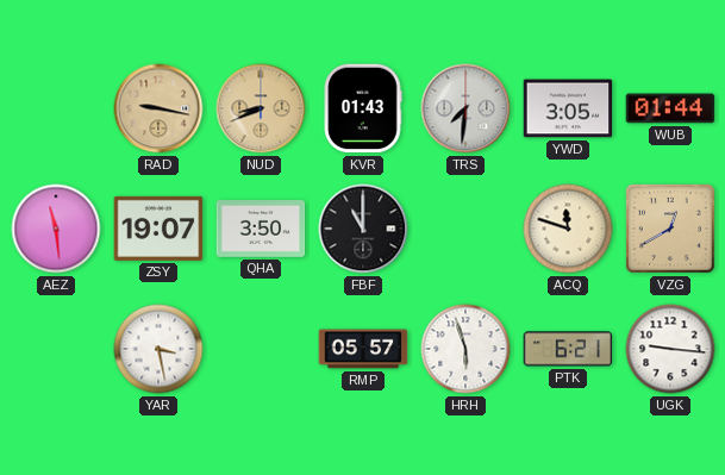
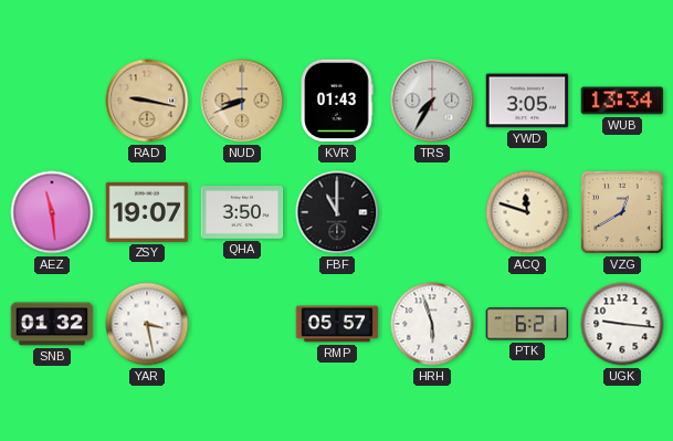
TRS: 7:31 -> 7:35 (432, 101)
WUB: 01:44 -> 13:34 (622, 101)
SNB: none -> 01:32 (52, 324)
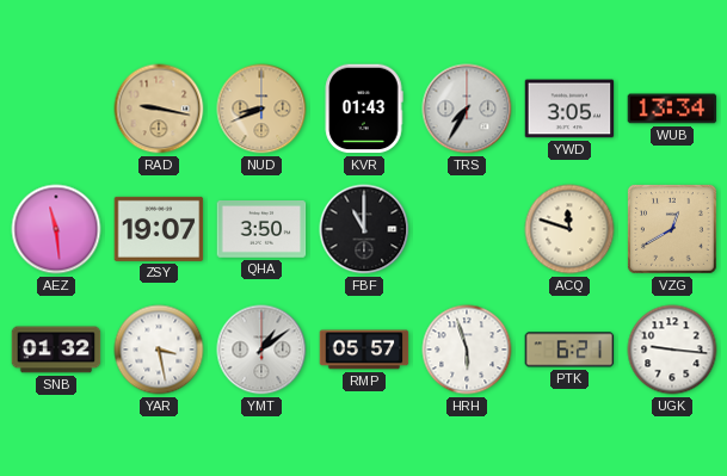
YMT: none -> 1:09 (261, 350)
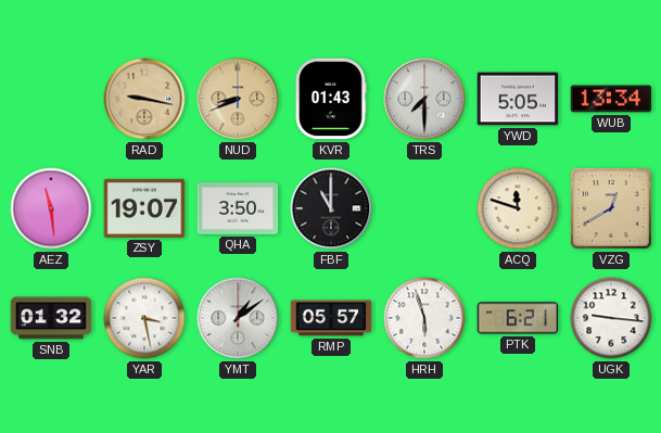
TRS: 7:35 -> 7:30 (424, 99)
YWD: 3:05 -> 5:05 (518, 99)
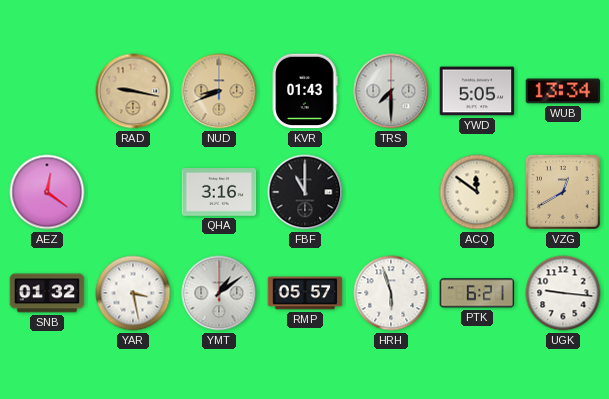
AEZ: 11:29 -> 12:21 (47, 192)
ZSY: 19:07 -> none (144, 208)
QHA: 3:50 -> 3:16 (219, 193)
ACQ: 11:48 -> 11:51 (477, 192)
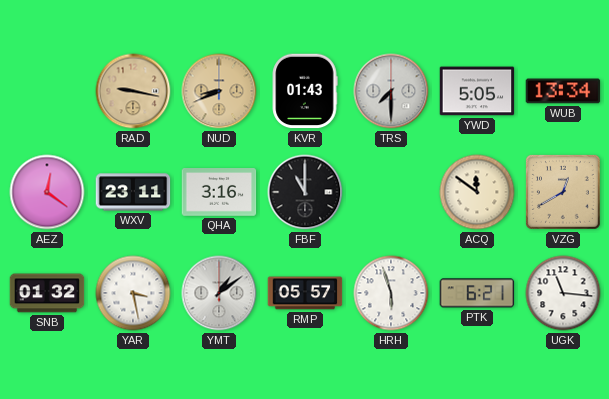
WXV: none -> 23:11 (133, 192)
UGK: 9:16 -> 11:16 (563, 293)
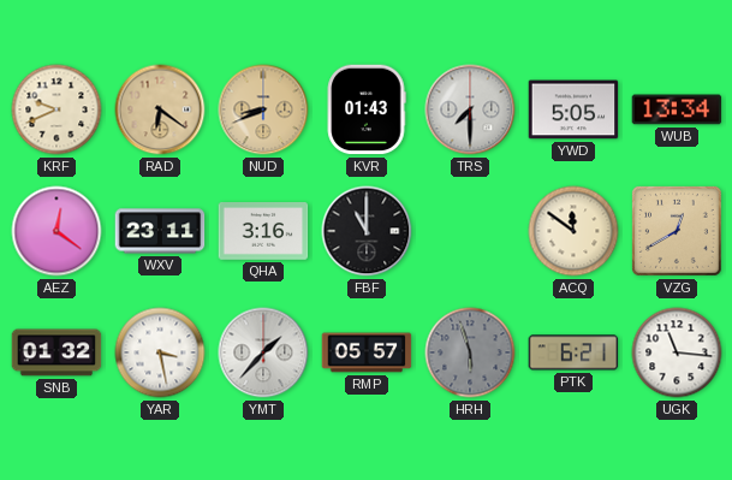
KRF: none -> 9:41 (56, 109)
RAD: 9:17 -> 6:21 (160, 109)
YMT: 1:09 -> 1:37 (263, 352)
HRH dial: white -> grey (470, 352)
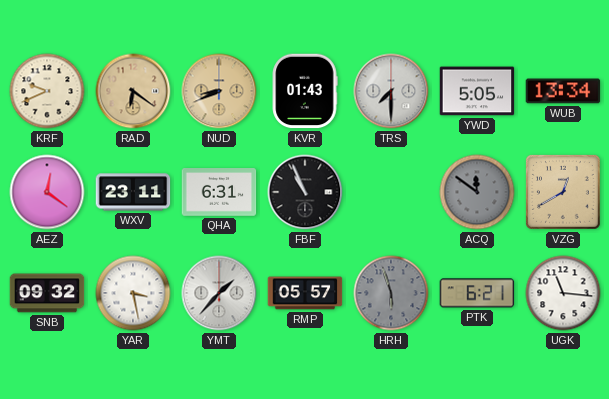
QHA: 3:16 -> 6:31 (219, 193)
FBF: 11:00 -> 10:56 (305, 192)
ACQ dial: cream -> grey (477, 192)
SNB: 01:32 -> 09:32 (47, 293)
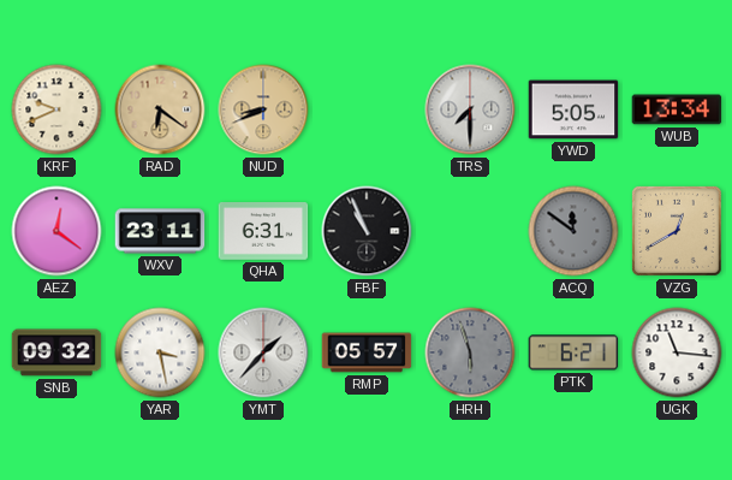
KVR: 01:43 -> none (305, 91)
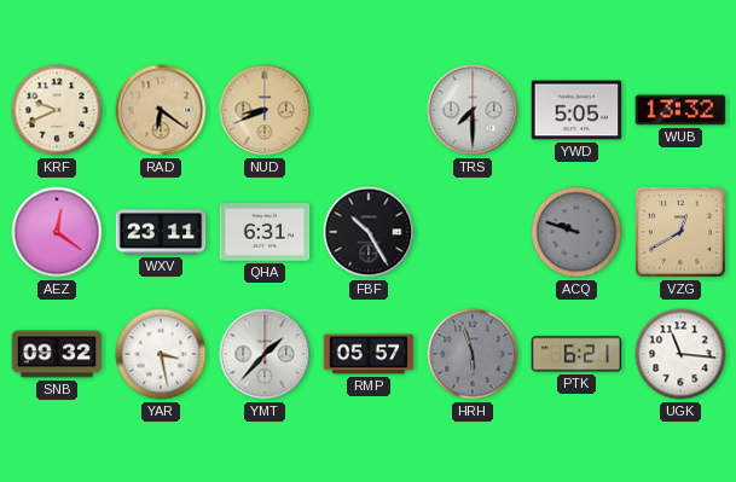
WUB: 13:34 -> 13:32 (680, 110)
FBF: 10:56 -> 10:25 (369, 232)
ACQ: 11:51 -> 9:48 (576, 232)
